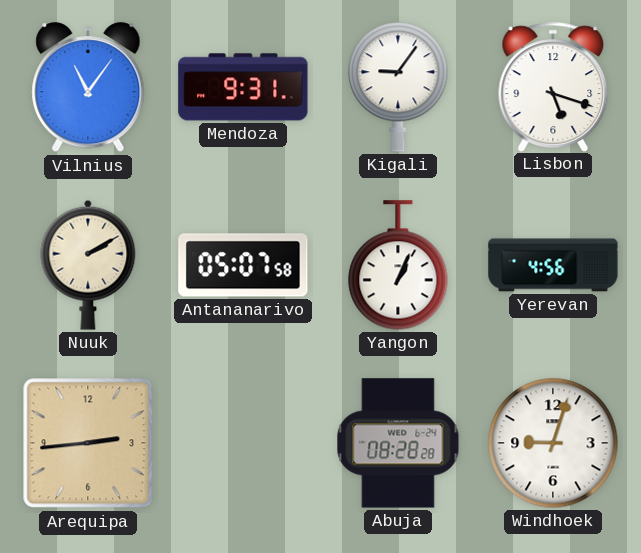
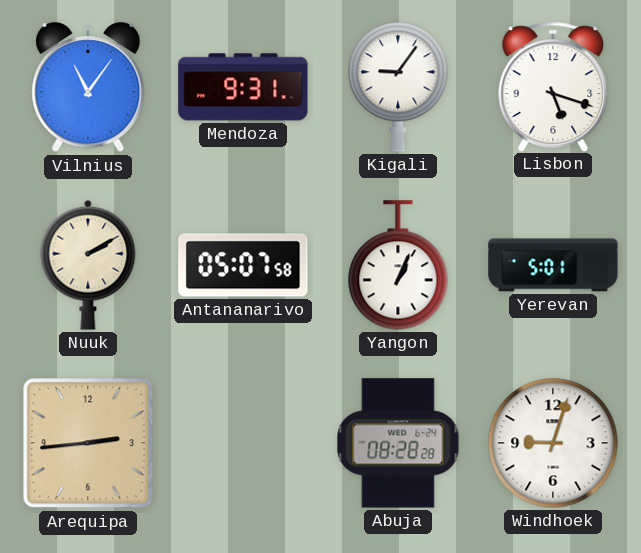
Yerevan: 4:56 -> 5:01 (553, 265)
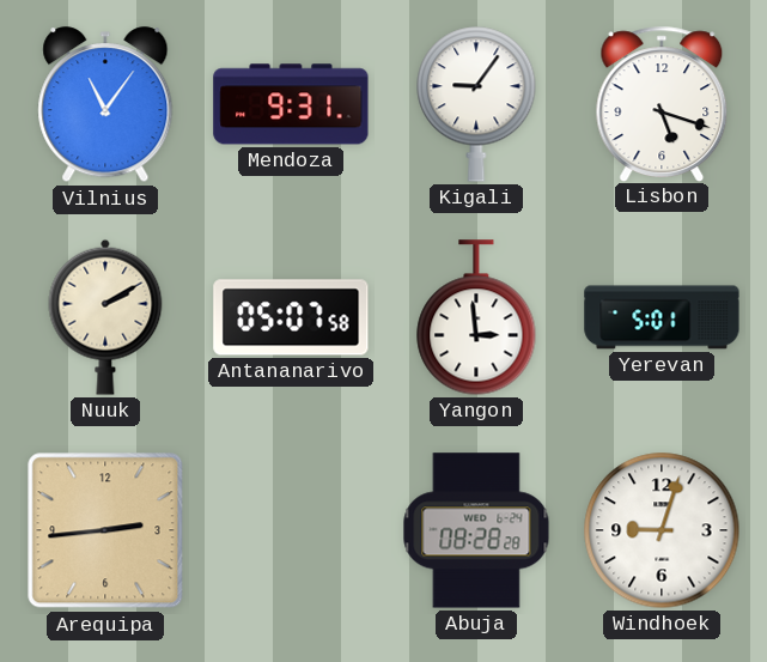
Yangon: 1:04 -> 2:59 (476, 317)
